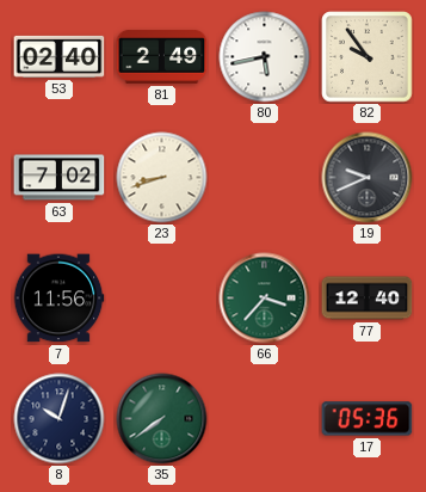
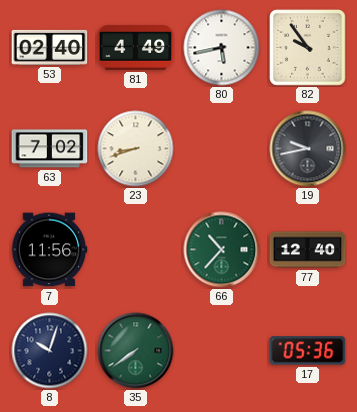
81: 2:49 -> 4:49 (136, 47)
19: 9:41 -> 9:43 (308, 149)
66: 3:37 -> 10:37 (222, 250)
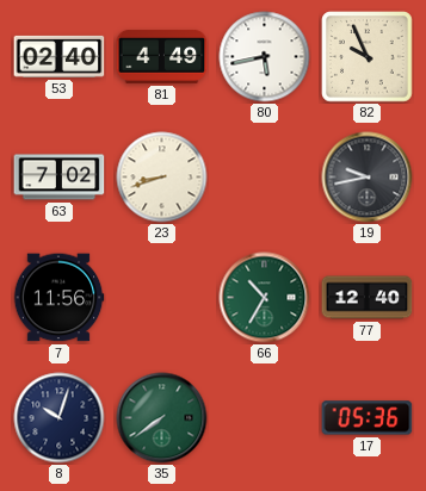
82: 9:54 -> 9:56 (368, 57)
66: 10:37 -> 10:35 (265, 298)
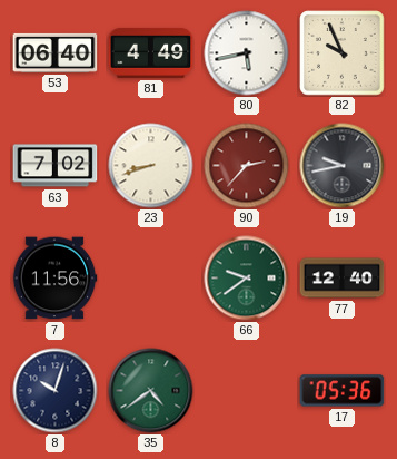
53: 02:40 -> 06:40 (56, 52)
90: none -> 2:37 (247, 166)
66: 10:35 -> 9:39 (247, 279)
35: 7:39 -> 4:39 (151, 391)
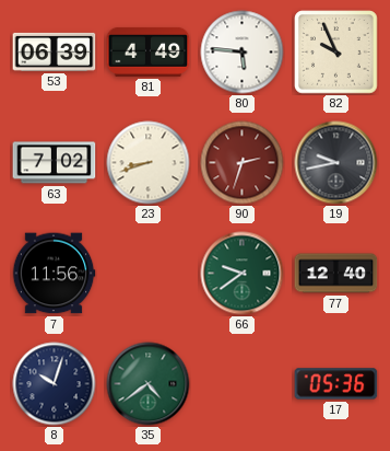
53: 06:40 -> 06:39 (55, 51)
80: 5:43 -> 5:46 (243, 53)
90: 2:37 -> 2:33 (243, 163)
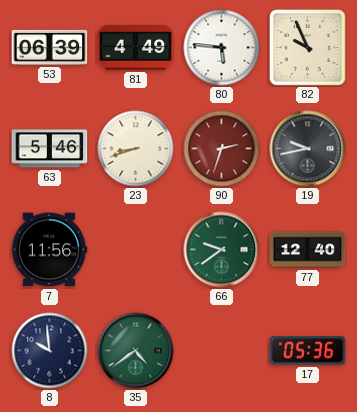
63: 7:02 -> 5:46 (50, 149)
8: 10:03 -> 9:59 (50, 351)
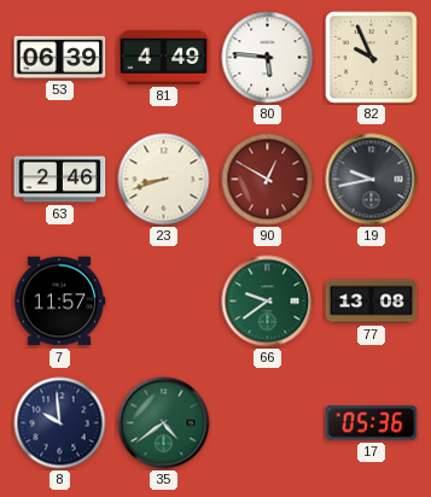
63: 5:46 -> 2:46 (60, 180)
90: 2:33 -> 12:50 (268, 180)
7: 11:56 -> 11:57 (59, 302)
77: 12:40 -> 13:08 (372, 302)
